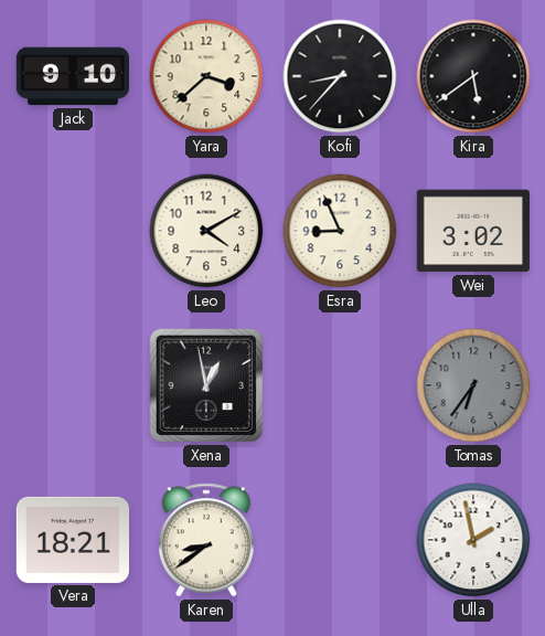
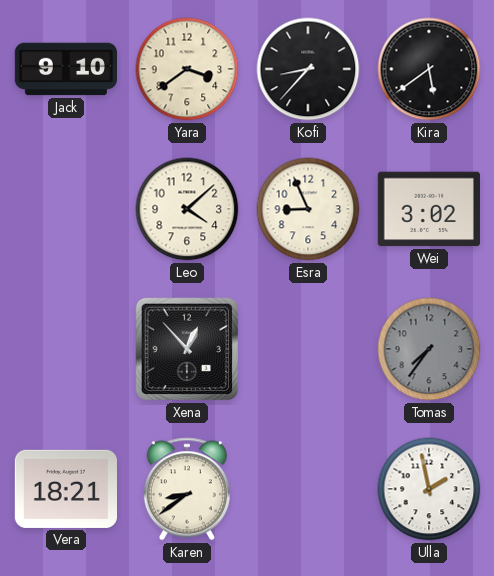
Yara: 3:38 -> 3:39 (187, 69)
Leo: 4:10 -> 4:08 (187, 209)
Xena: 12:58 -> 12:53 (187, 349)
Tomas: 6:36 -> 7:36 (429, 349)
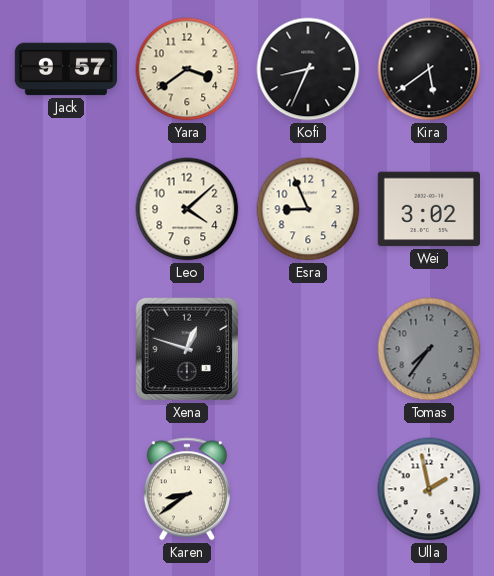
Jack: 9:10 -> 9:57 (66, 69)
Kofi: 8:37 -> 8:34 (308, 69)
Xena: 12:53 -> 12:48 (187, 349)
Vera: 18:21 -> none (65, 489)
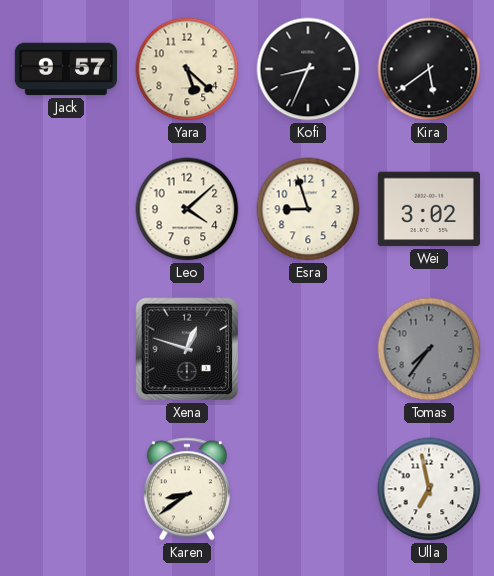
Yara: 3:39 -> 5:22 (187, 69)
Esra: 8:56 -> 8:57 (308, 209)
Ulla: 1:58 -> 6:58 (429, 489)
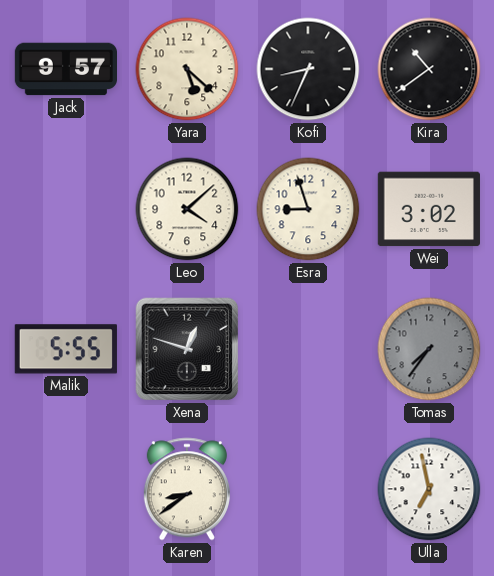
Kira: 5:39 -> 10:39 (429, 69)
Malik: none -> 5:55 (66, 349)
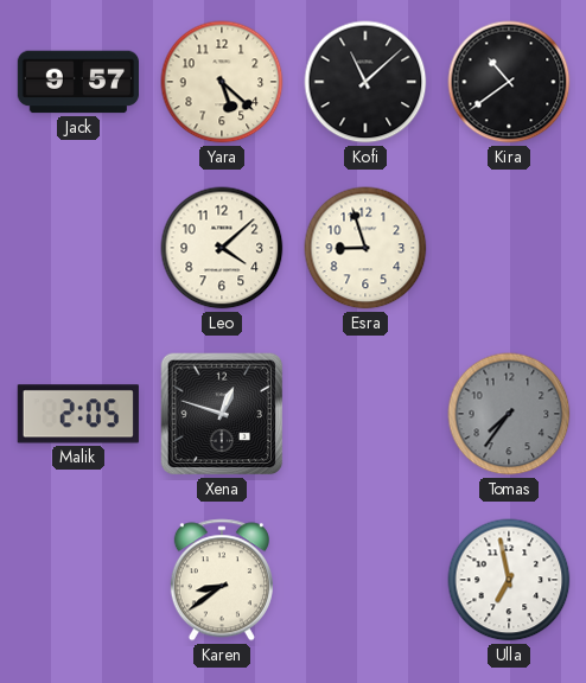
Kofi: 8:34 -> 11:08 (365, 82)
Wei: 3:02 -> none (428, 209)
Malik: 5:55 -> 2:05 (78, 414)
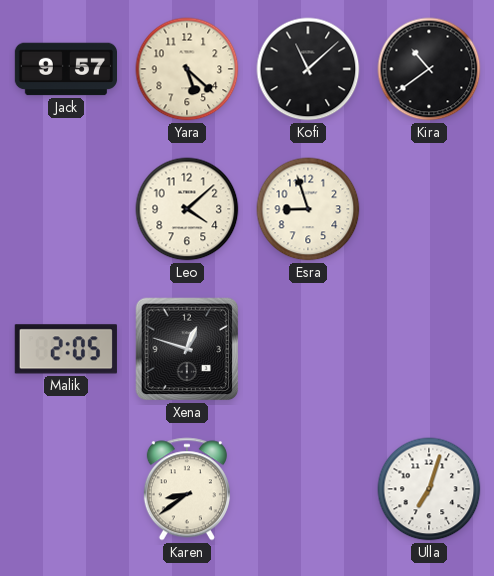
Tomas: 7:36 -> none (509, 414)
Ulla: 6:58 -> 7:03 (429, 489)
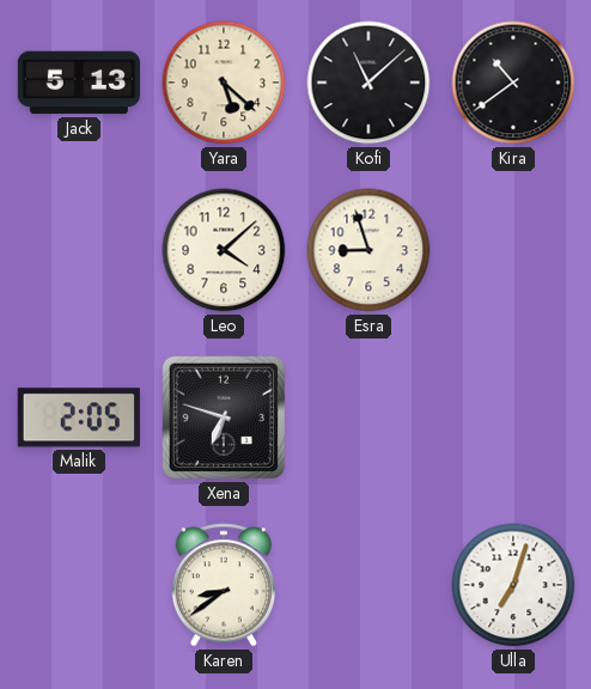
Jack: 9:57 -> 5:13 (79, 83)
Xena: 12:48 -> 6:48 (224, 417)
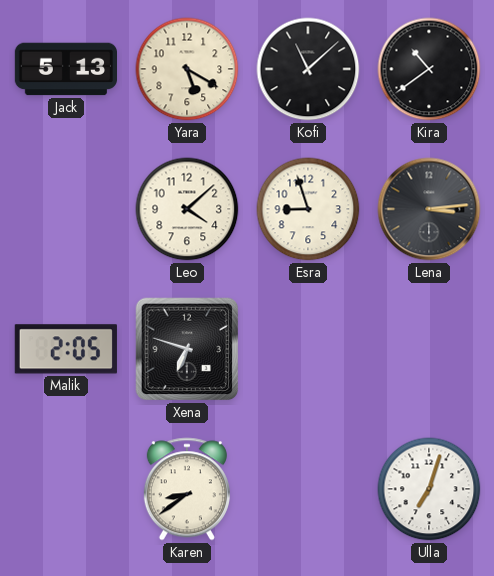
Yara: 5:22 -> 5:20 (187, 69)
Lena: none -> 3:14 (429, 209)
